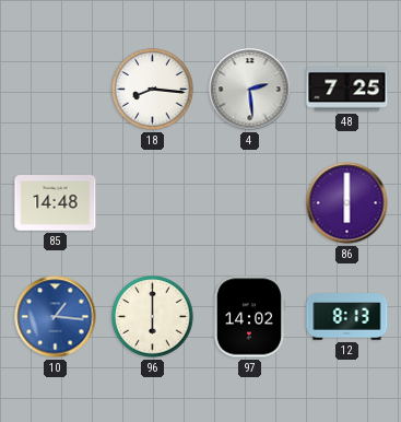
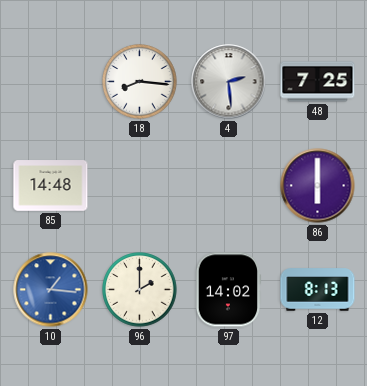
96: 6:00 -> 2:00 (140, 290)
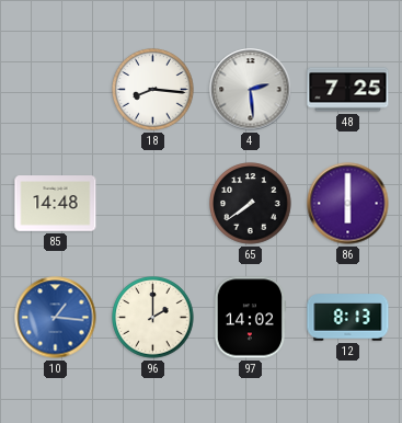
65: none -> 7:39 (251, 204)
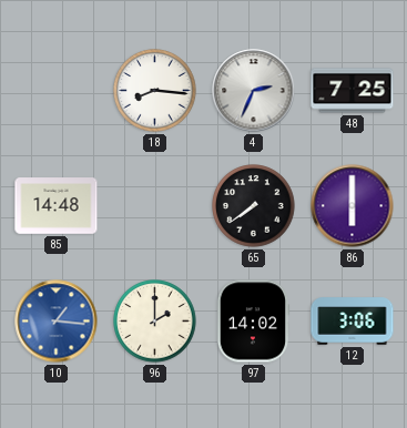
4: 2:29 -> 2:34 (254, 91)
12: 8:13 -> 3:06 (353, 322)
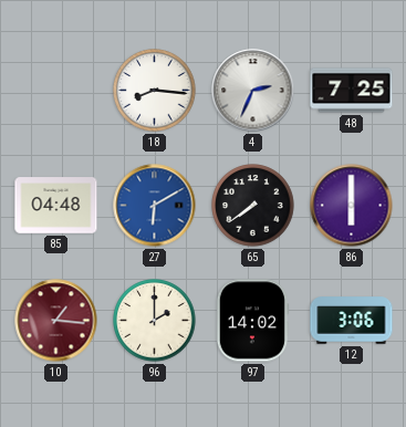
85: 14:48 -> 04:48 (56, 206)
27: none -> 6:10 (155, 206)
10 dial: blue -> burgundy (56, 321)
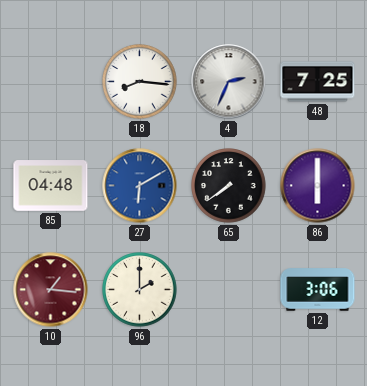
97: 14:02 -> none (252, 321)
